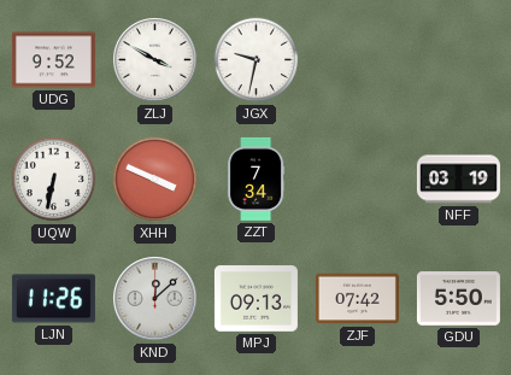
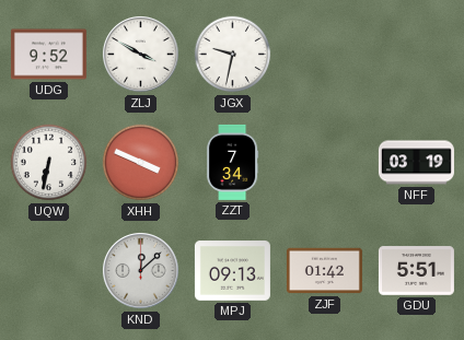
LJN: 11:26 -> none (53, 299)
ZJF: 07:42 -> 01:42 (324, 271)
GDU: 5:50 -> 5:51 (416, 271)
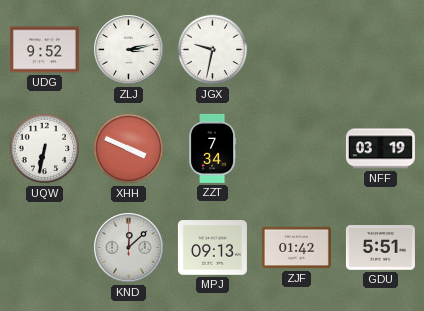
ZLJ: 3:50 -> 3:13 (129, 50)
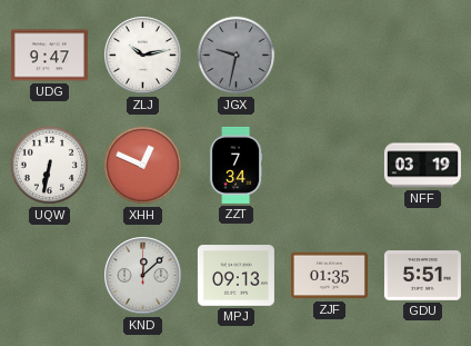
UDG: 9:52 -> 9:47 (49, 56)
ZLJ: 3:13 -> 10:13 (143, 56)
JGX dial: white -> grey (237, 56)
XHH: 3:49 -> 12:49 (143, 166)
ZJF: 01:42 -> 01:35 (329, 276)
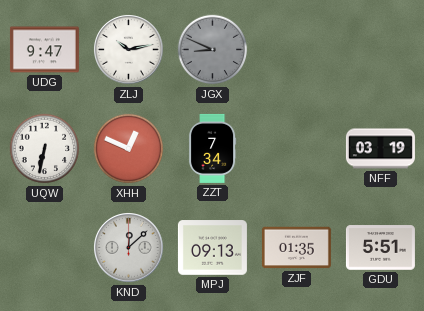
JGX: 9:32 -> 8:49 (213, 50)
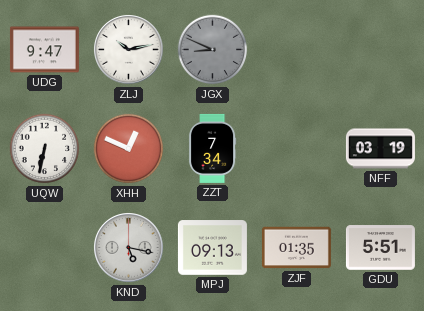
KND: 12:08 -> 5:17 (129, 248)
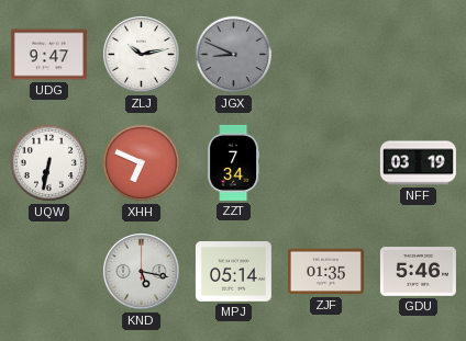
XHH: 12:49 -> 6:49 (142, 163)
MPJ: 09:13 -> 05:14 (233, 272)
GDU: 5:51 -> 5:46 (418, 272)
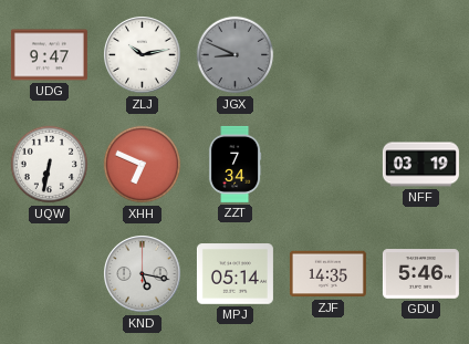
ZJF: 01:35 -> 14:35 (327, 274)
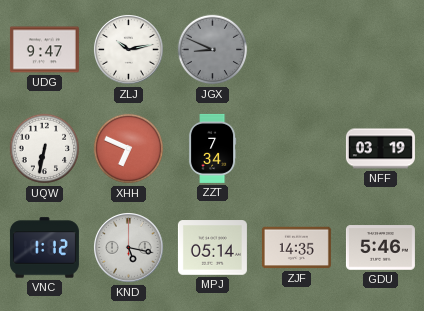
VNC: none -> 1:12 (44, 248)
